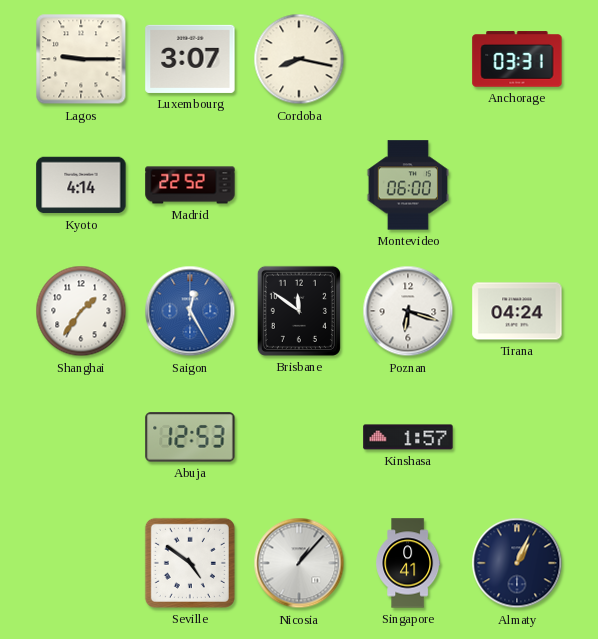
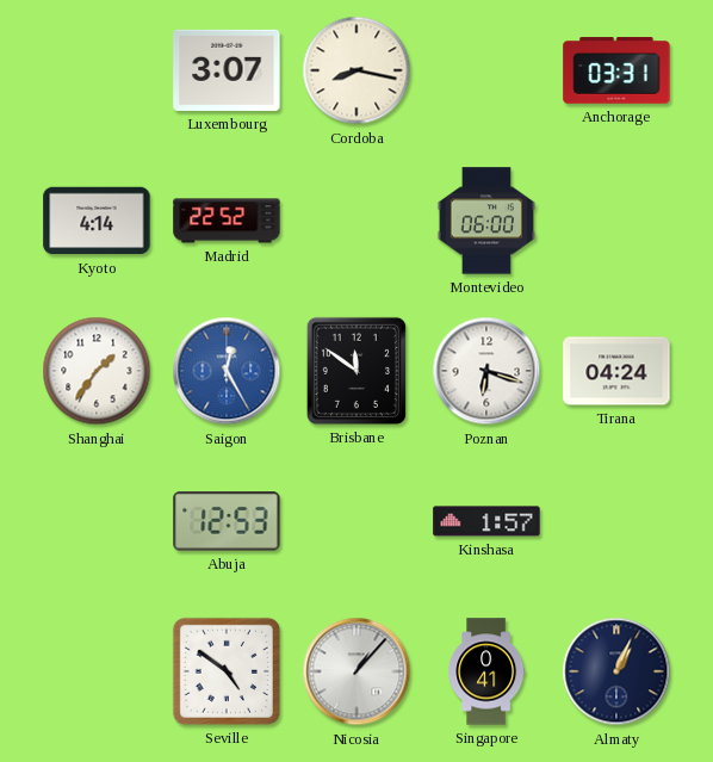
Lagos: 9:15 -> none (81, 59)
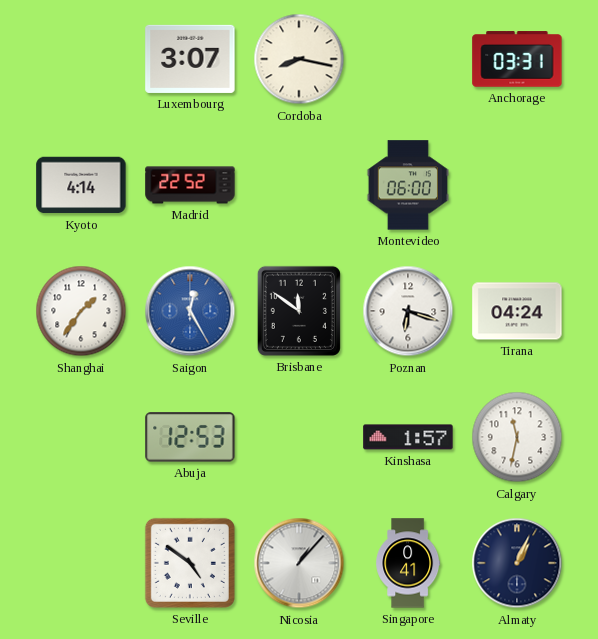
Calgary: none -> 11:32 (517, 437)
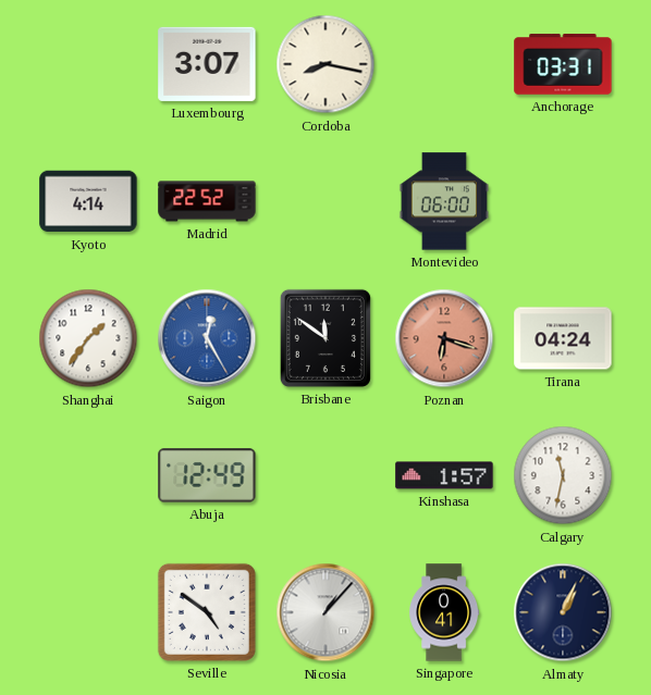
Poznan dial: white -> salmon (444, 338)
Abuja: 12:53 -> 12:49 (207, 475)
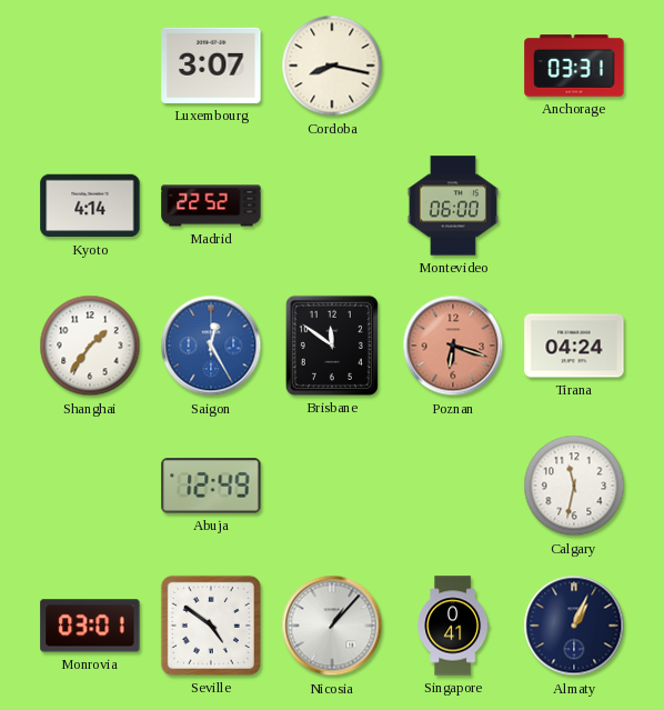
Kinshasa: 1:57 -> none (444, 475)
Monrovia: none -> 03:01 (90, 626)
